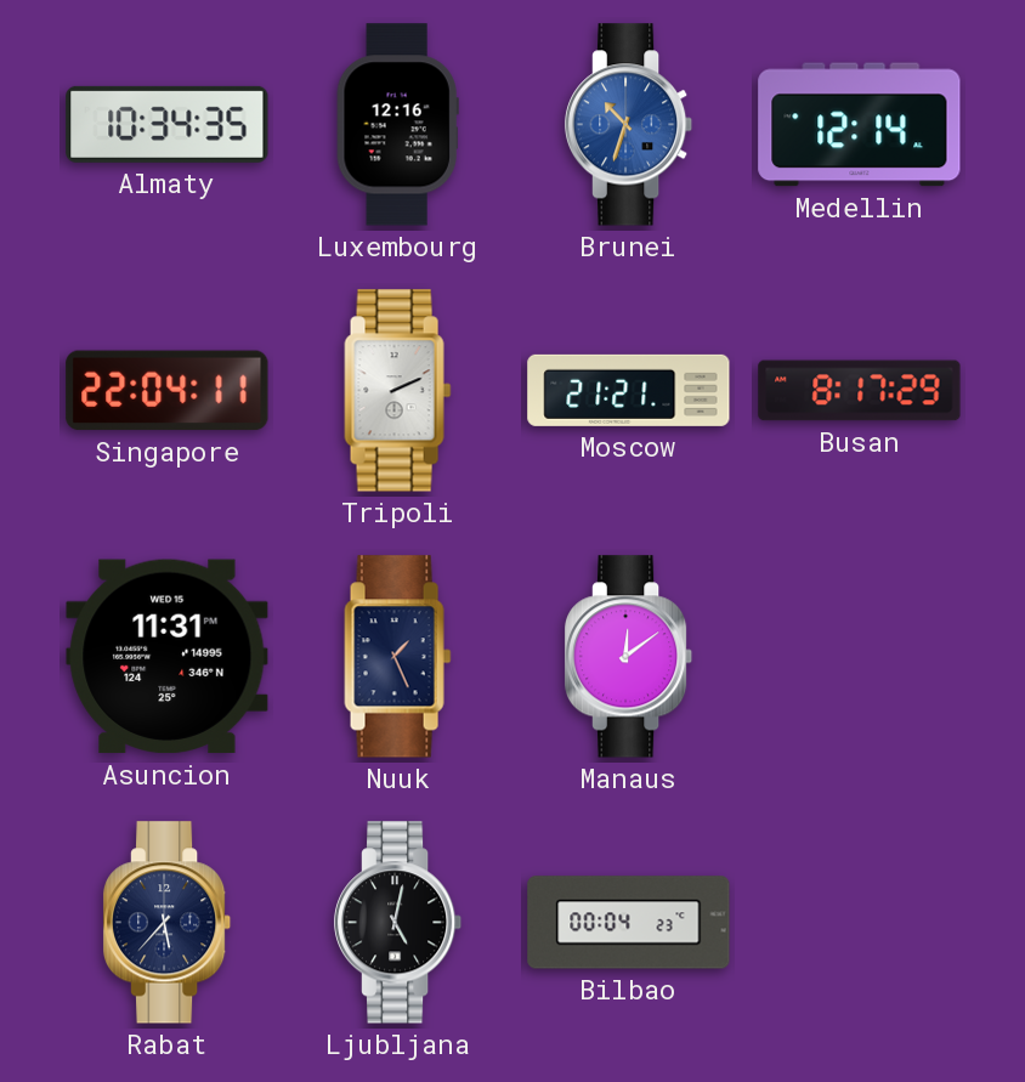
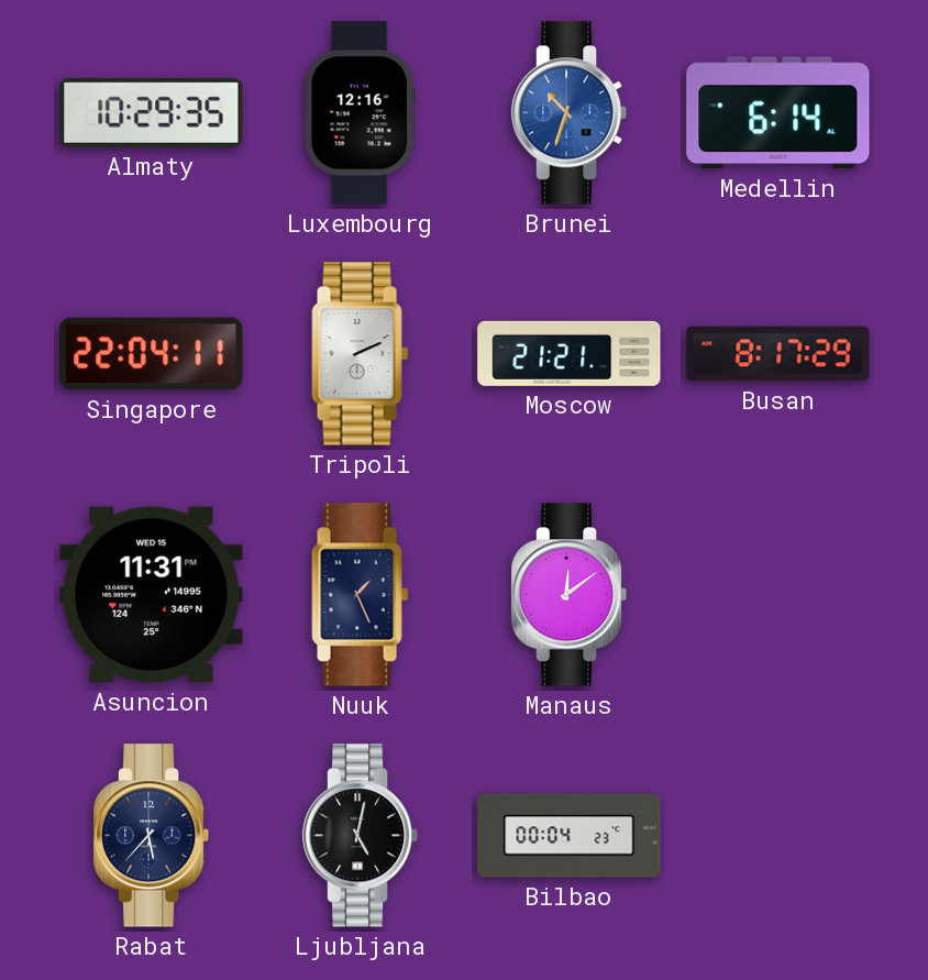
Almaty: 10:34 -> 10:29 (152, 112)
Medellin: 12:14 -> 6:14 (778, 113)
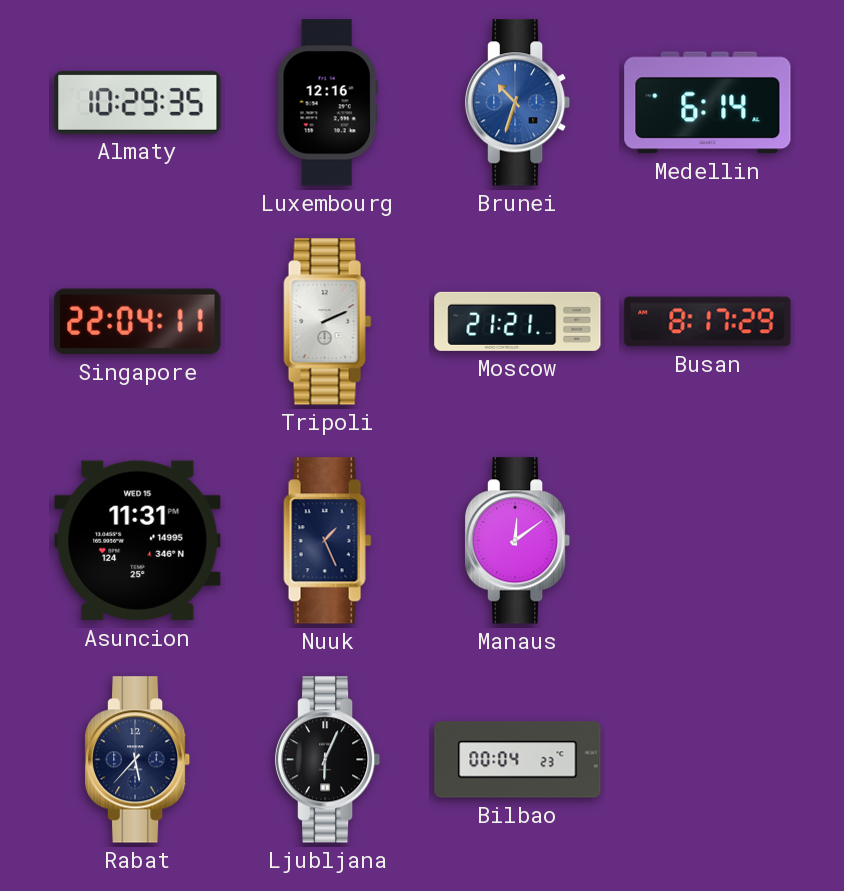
Ljubljana: 5:02 -> 6:04 (328, 760)
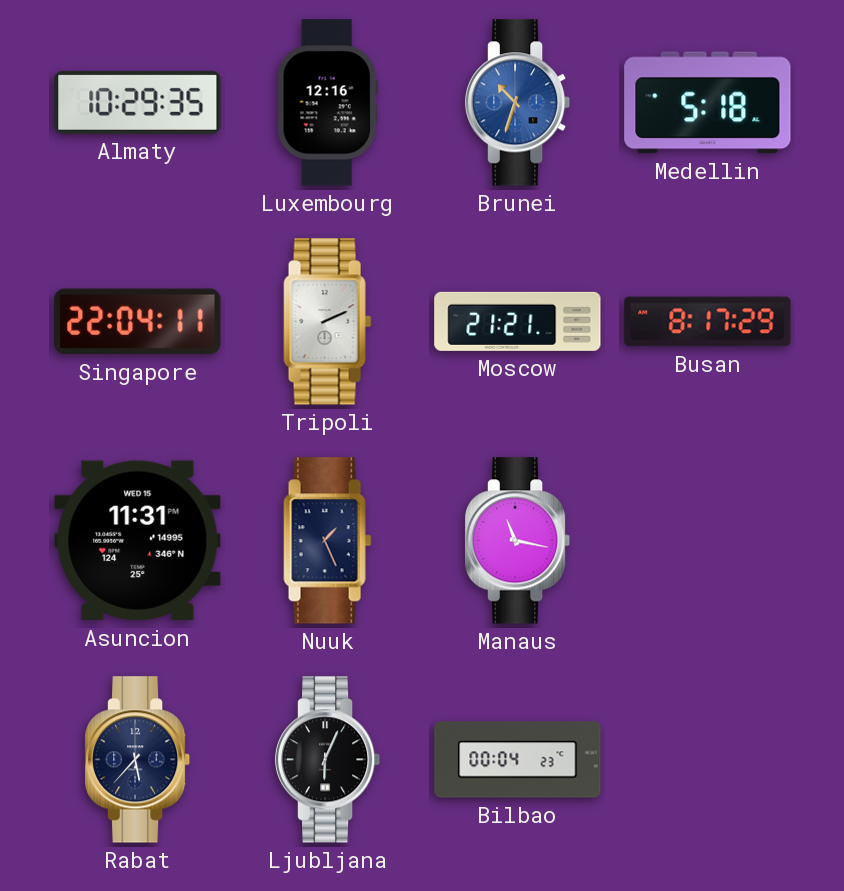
Medellin: 6:14 -> 5:18 (708, 103)
Manaus: 12:09 -> 11:17 (518, 541)
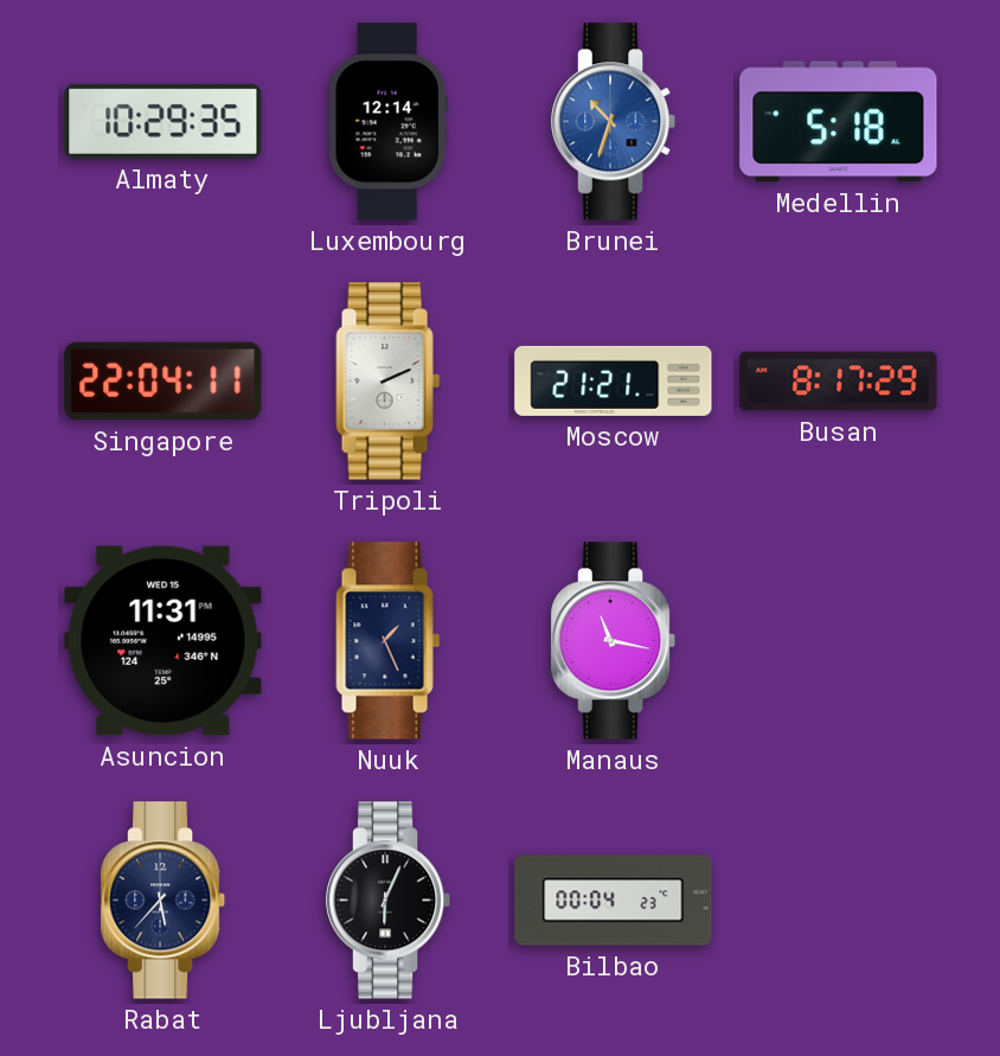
Luxembourg: 12:16 -> 12:14 (387, 122)
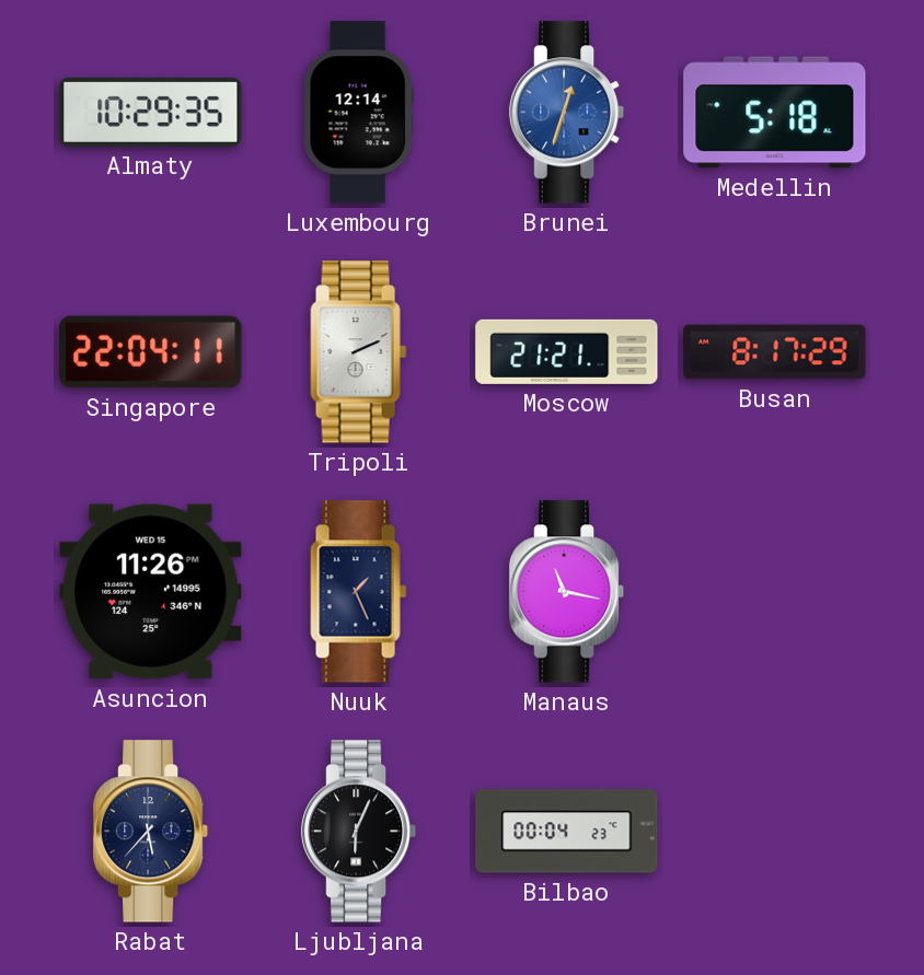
Brunei: 10:33 -> 12:33 (567, 113)
Asuncion: 11:31 -> 11:26 (151, 592)
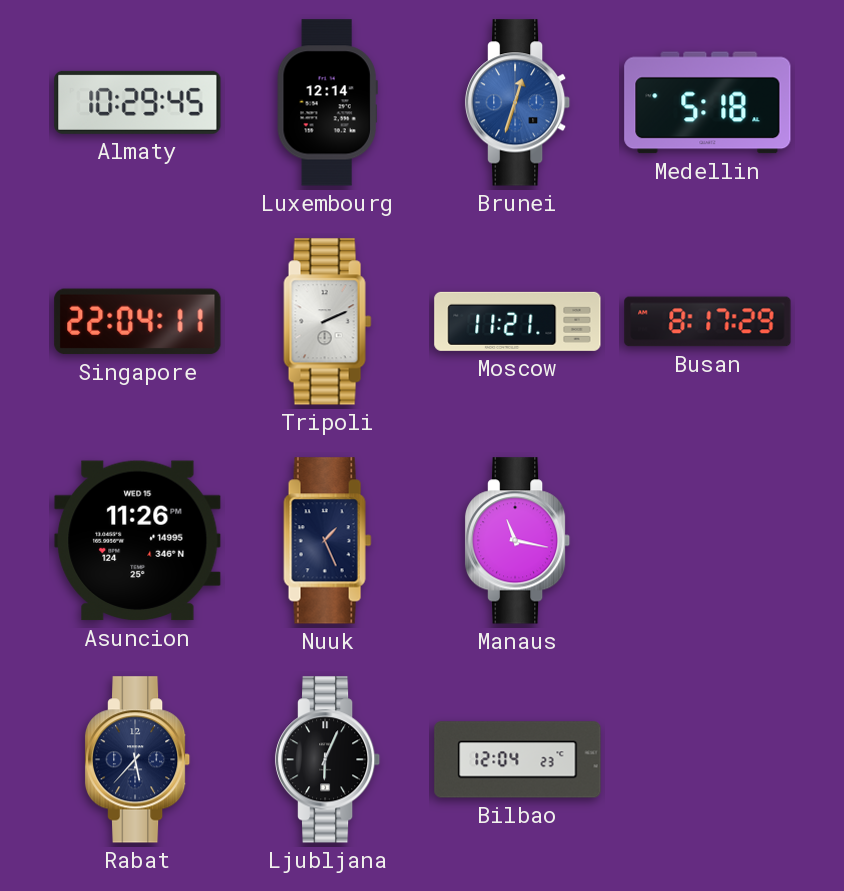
Almaty: 10:29:35 -> 10:29:45 (138, 102)
Moscow: 21:21 -> 11:21 (518, 321)
Bilbao: 00:04 -> 12:04 (518, 760)
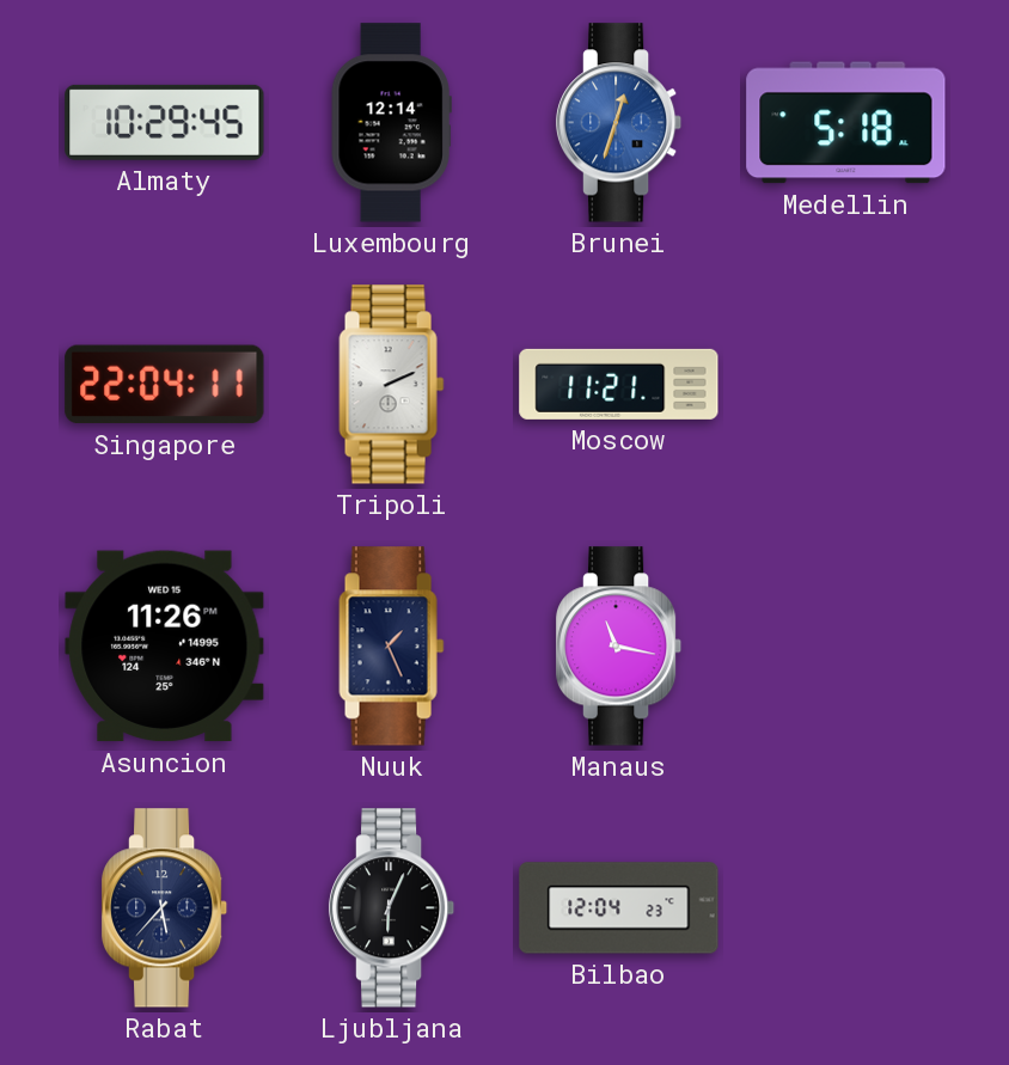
Busan: 8:17 -> none (708, 322)
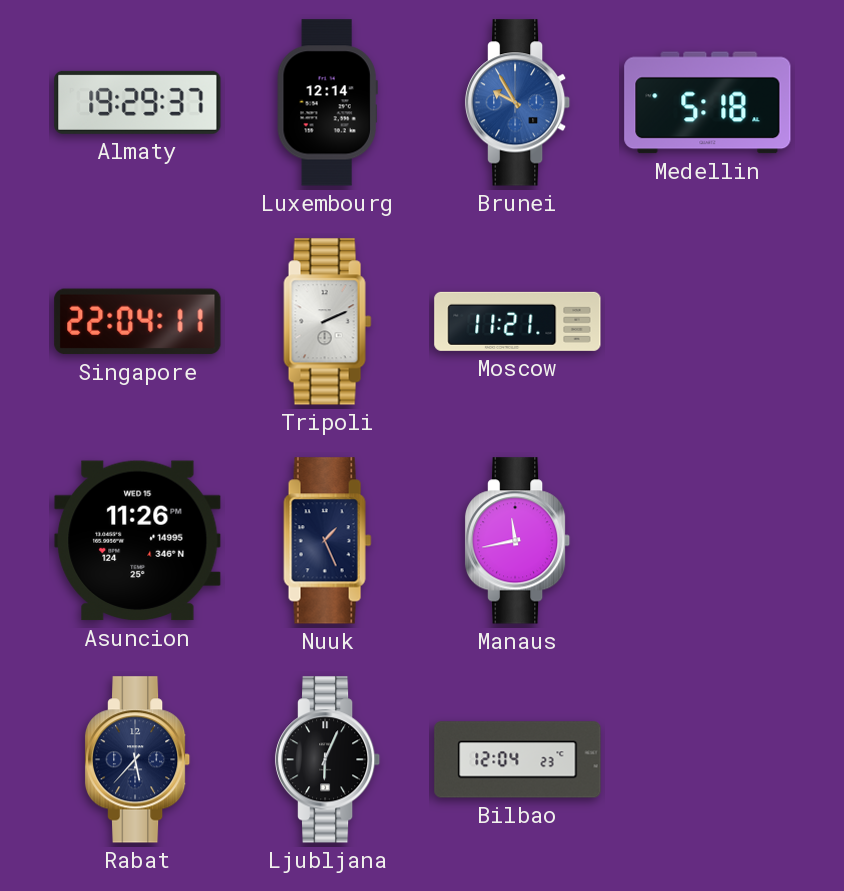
Almaty: 10:29 -> 19:29 (138, 102)
Brunei: 12:33 -> 9:55 (518, 103)
Manaus: 11:17 -> 11:43 (518, 541)
